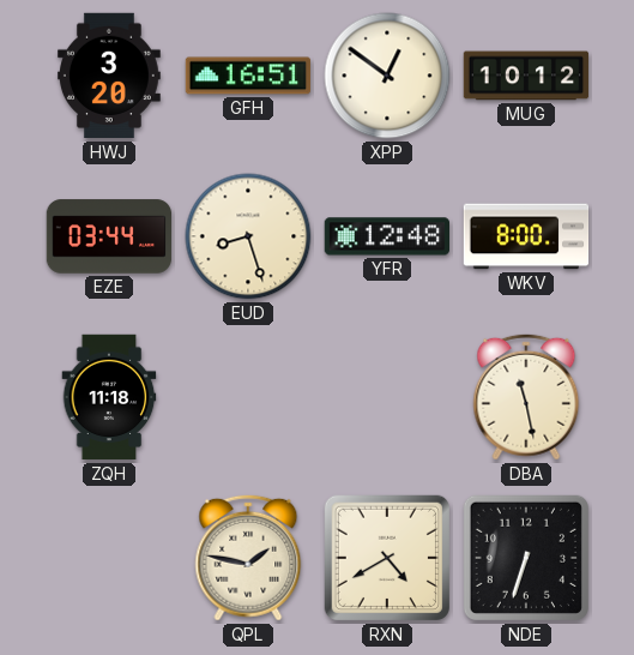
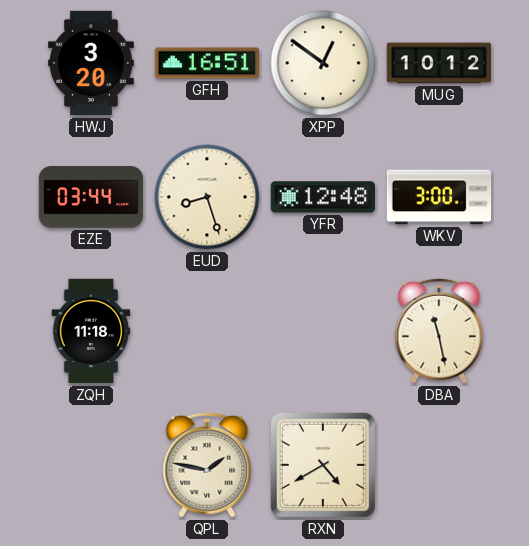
WKV: 8:00 -> 3:00 (439, 197)
NDE: 6:33 -> none (526, 558)
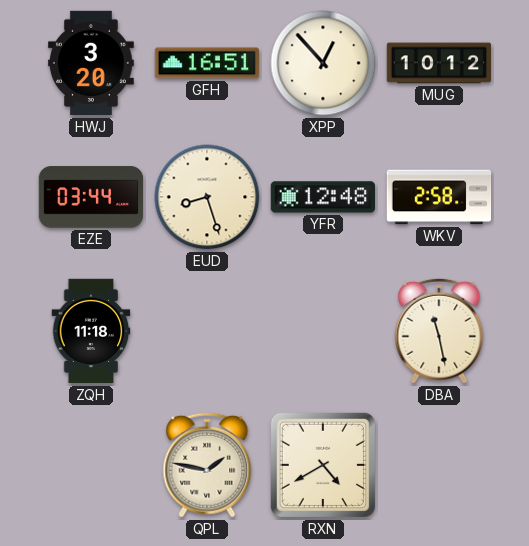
XPP: 12:51 -> 12:53 (323, 63)
WKV: 3:00 -> 2:58 (439, 197)
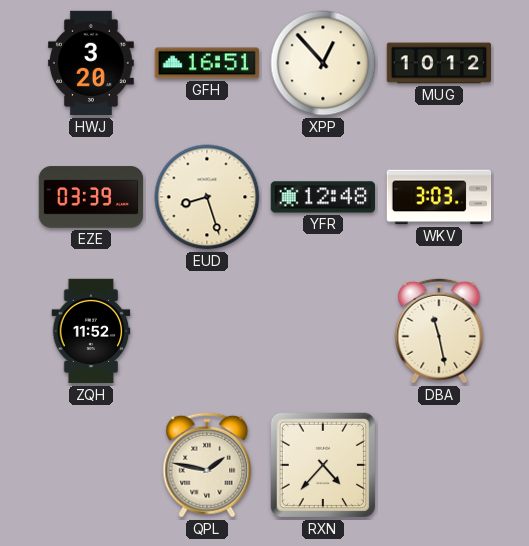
EZE: 03:44 -> 03:39 (91, 197)
WKV: 2:58 -> 3:03 (439, 197)
ZQH: 11:18 -> 11:52 (91, 331)
RXN: 4:40 -> 4:37 (323, 465)
